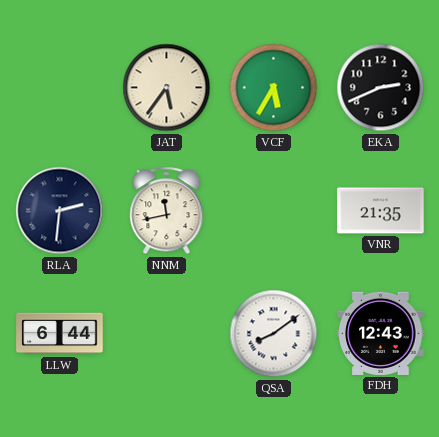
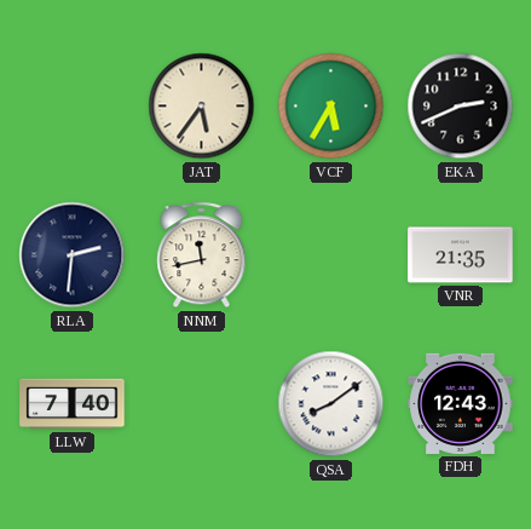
LLW: 6:44 -> 7:40 (73, 404)
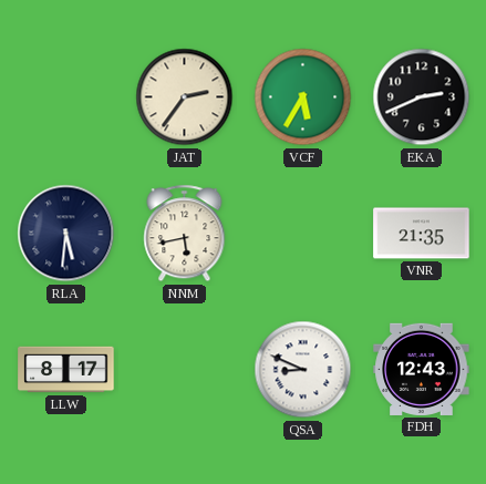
JAT: 5:36 -> 2:36 (185, 97)
RLA: 2:31 -> 5:31 (66, 234)
NNM: 11:43 -> 5:43 (185, 234)
LLW: 7:40 -> 8:17 (66, 370)
QSA: 8:09 -> 8:49 (303, 370)
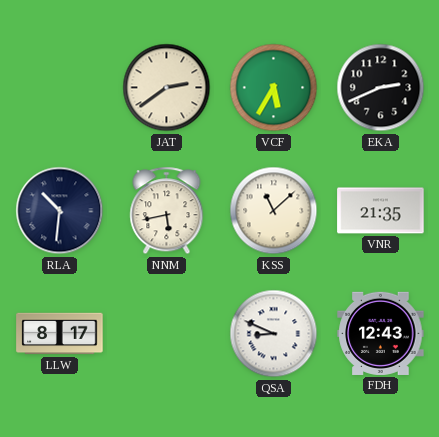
JAT: 2:36 -> 2:39 (167, 88)
RLA: 5:31 -> 10:31 (60, 211)
KSS: none -> 11:08 (274, 211)
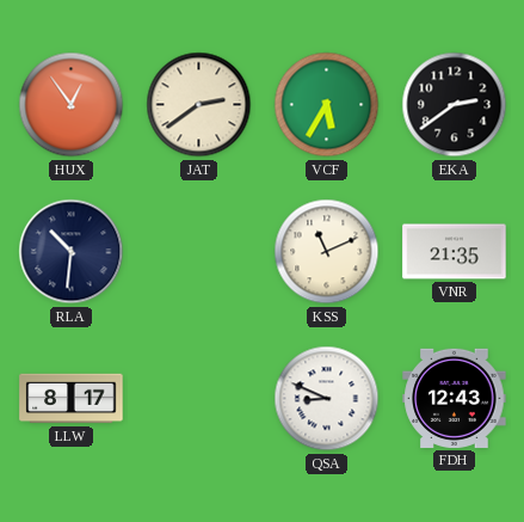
HUX: none -> 12:54 (72, 105)
EKA: 2:41 -> 2:39 (455, 105)
NNM: 5:43 -> none (167, 211)
KSS: 11:08 -> 11:11 (327, 252)
